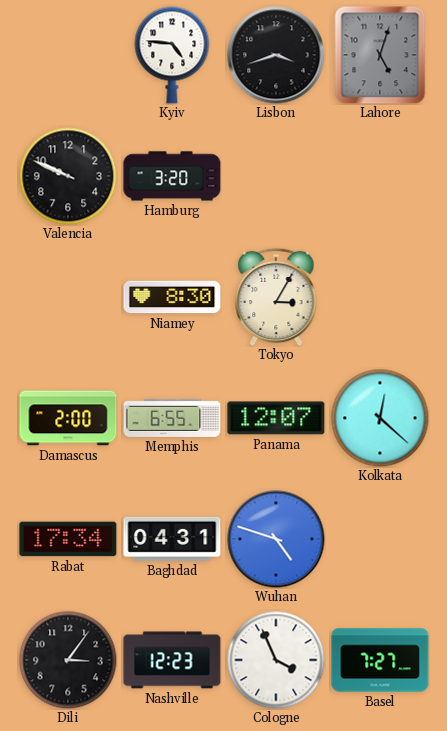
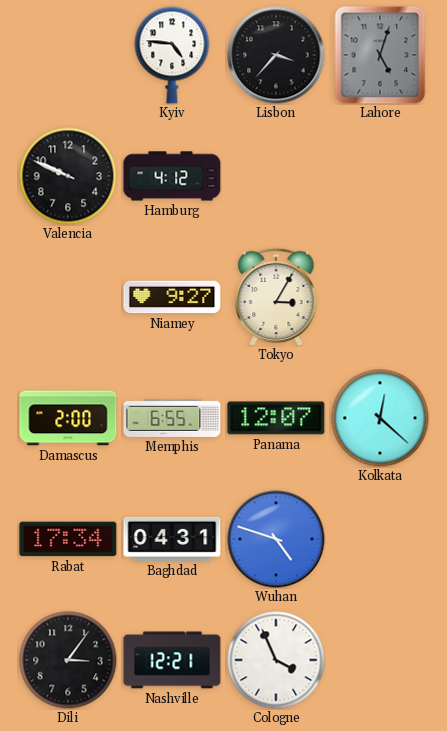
Lisbon: 3:42 -> 3:37 (276, 55)
Hamburg: 3:20 -> 4:12 (172, 176)
Niamey: 8:30 -> 9:27 (172, 297)
Nashville: 12:23 -> 12:21 (172, 660)
Basel: 7:27 -> none (380, 660)
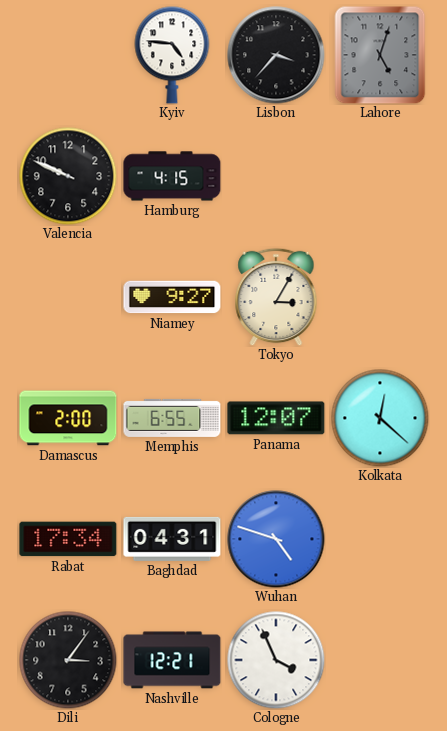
Hamburg: 4:12 -> 4:15 (172, 176)
